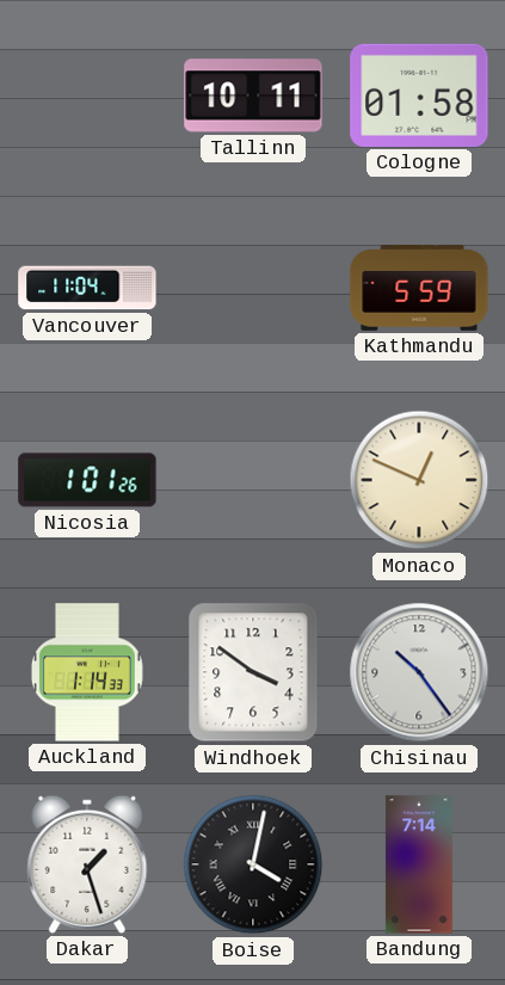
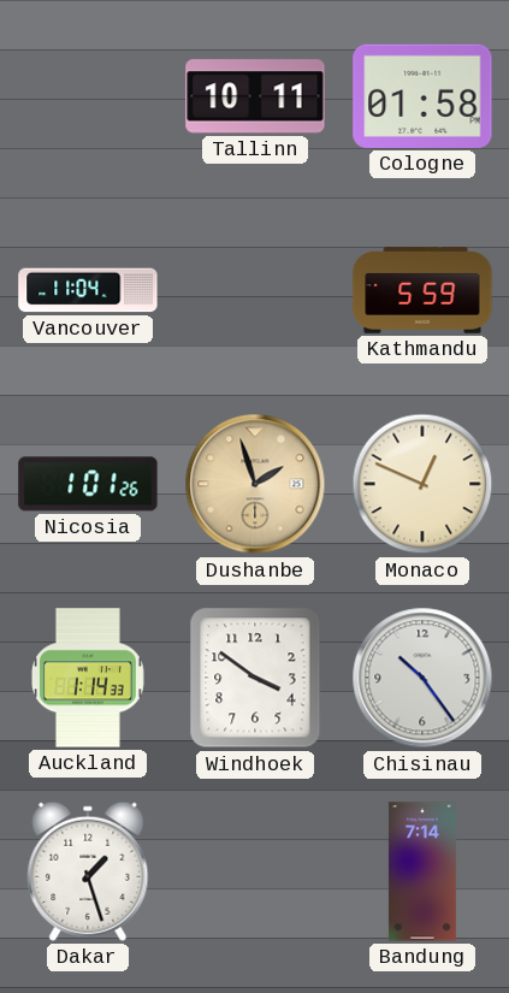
Dushanbe: none -> 1:57 (255, 484)
Boise: 4:02 -> none (253, 864)
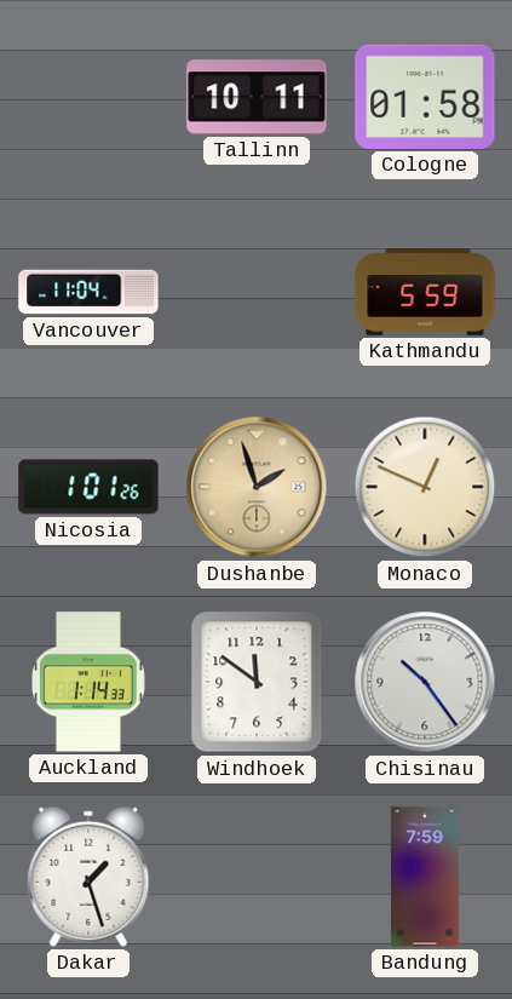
Windhoek: 3:51 -> 11:51 (257, 682)
Bandung: 7:14 -> 7:59 (425, 877)
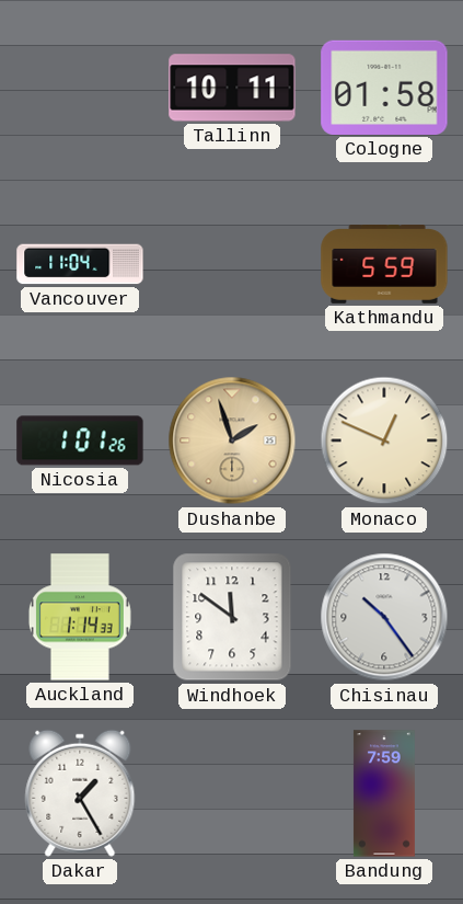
Dakar: 1:27 -> 1:25 (80, 793)
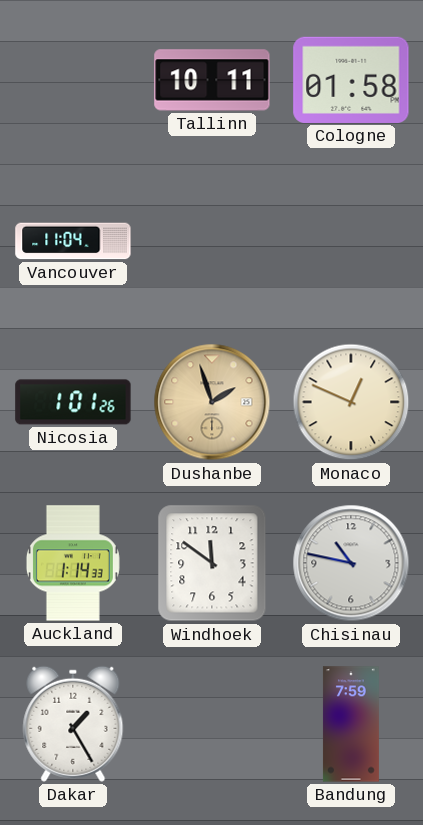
Kathmandu: 5:59 -> none (384, 265)
Chisinau: 10:24 -> 10:47 (351, 563)
